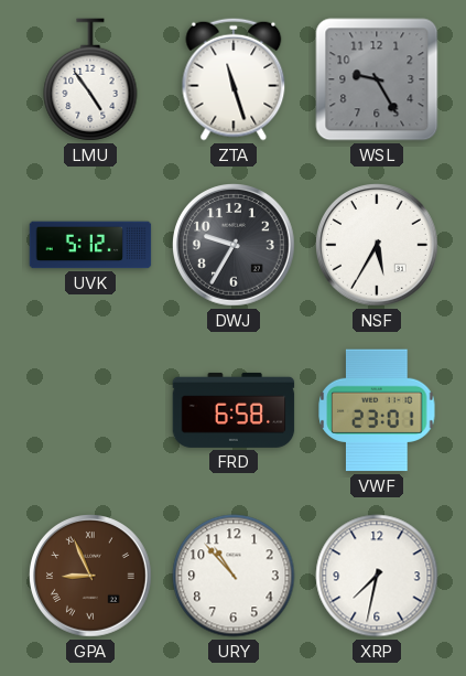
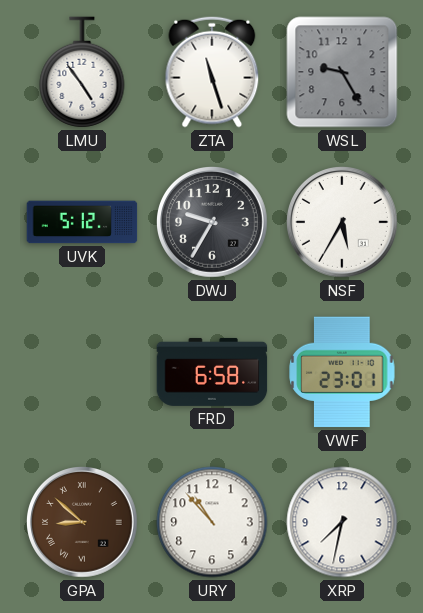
GPA: 8:56 -> 8:52 (83, 523)
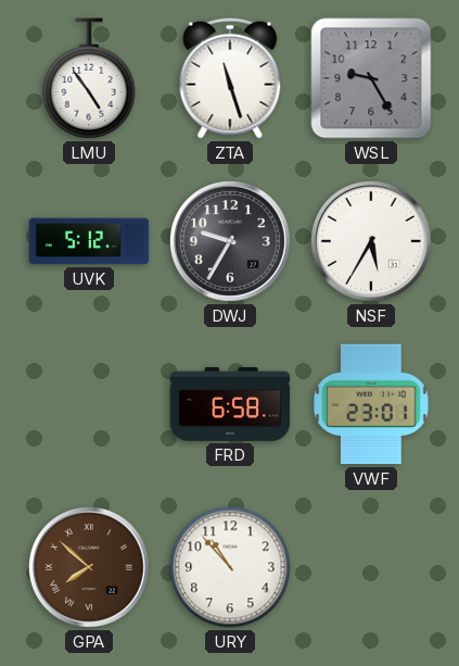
GPA: 8:52 -> 7:52 (90, 568)
XRP: 7:32 -> none (342, 522)
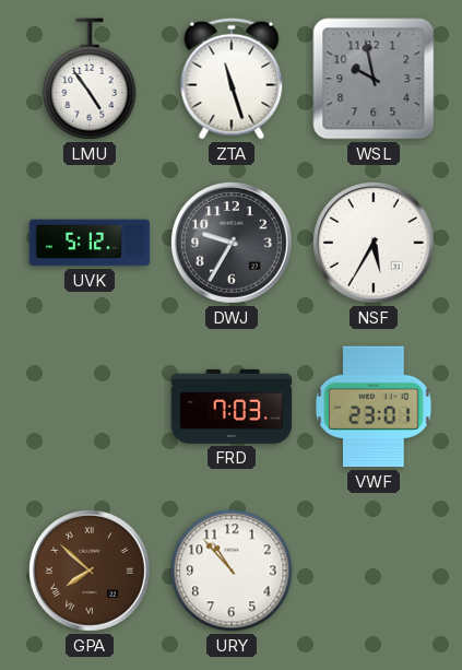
WSL: 9:25 -> 9:58 (374, 79)
FRD: 6:58 -> 7:03 (232, 407)
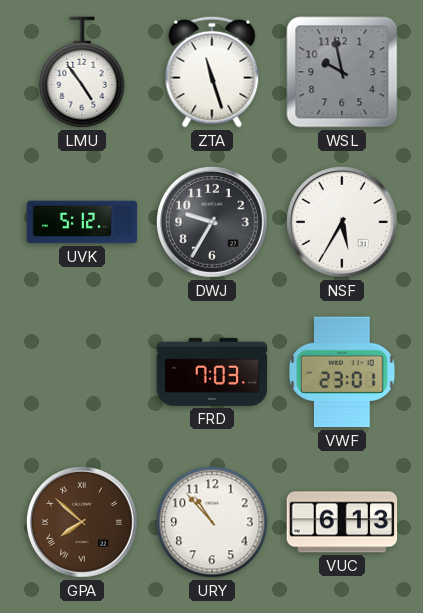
VUC: none -> 6:13 (342, 522)
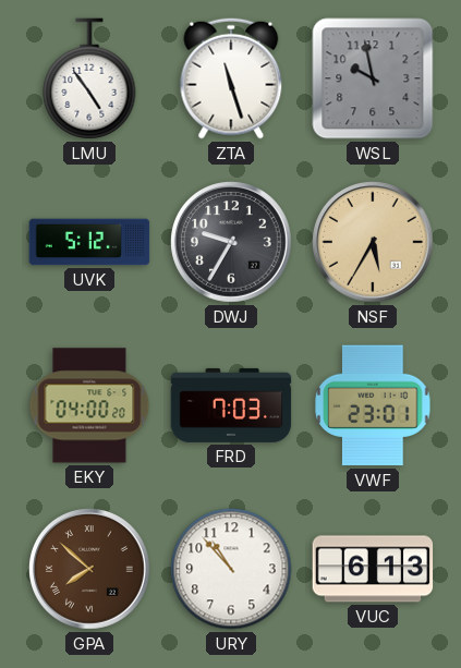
NSF dial: white -> champagne (374, 243)
EKY: none -> 04:00 (89, 405)
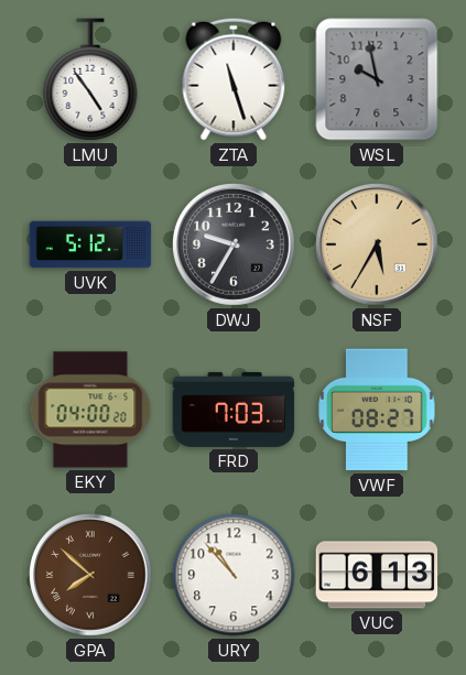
VWF: 23:01 -> 08:27 (377, 410)
